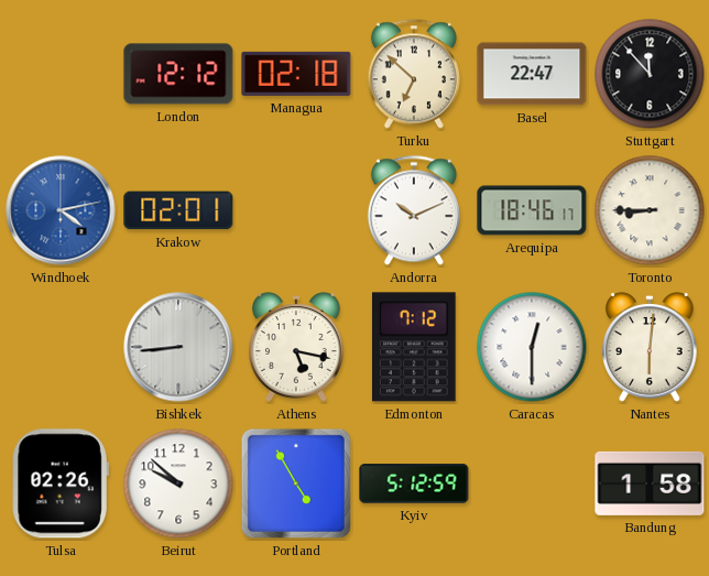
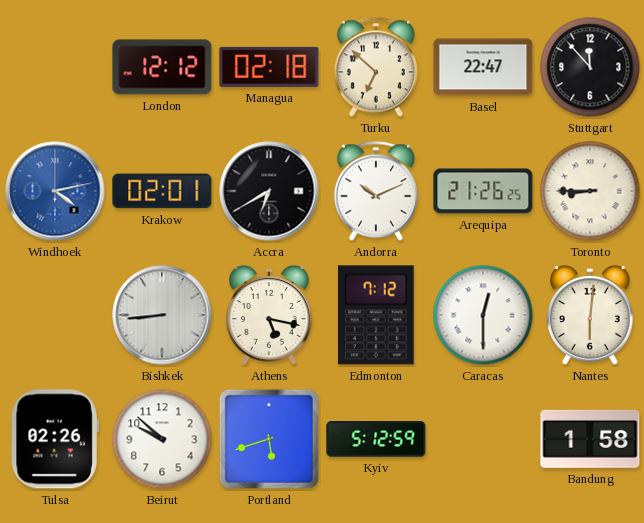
Accra: none -> 6:40 (269, 191)
Arequipa: 18:46 -> 21:26 (483, 191)
Portland: 4:55 -> 5:42 (269, 439)
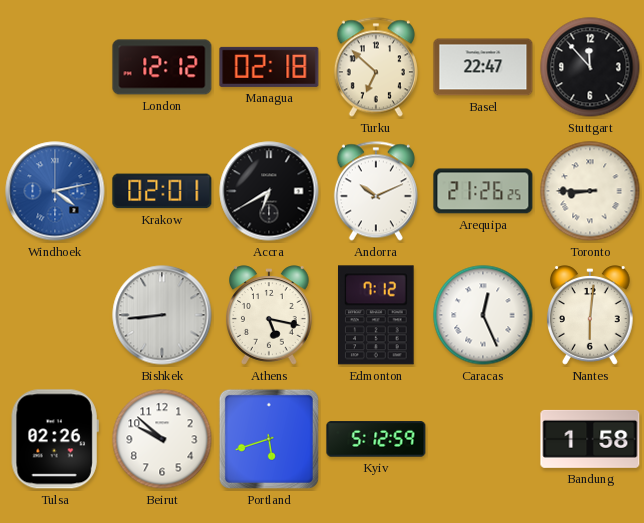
Caracas: 12:30 -> 12:26 (483, 315)
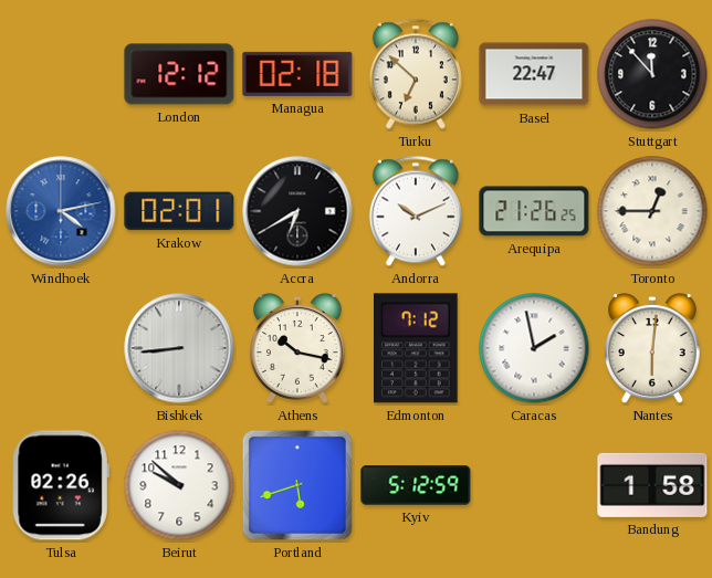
Toronto: 8:45 -> 12:45 (652, 211)
Athens: 5:17 -> 10:17 (299, 348)
Caracas: 12:26 -> 1:58 (534, 348)
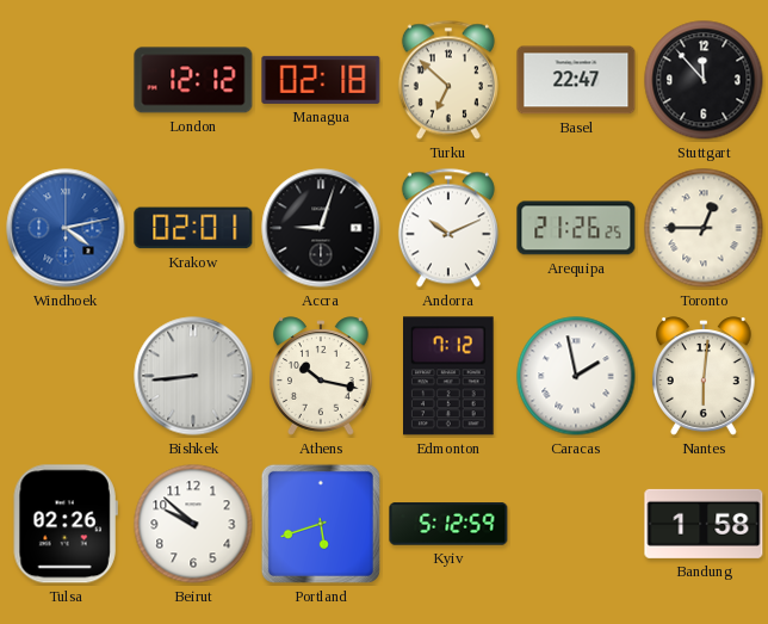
Accra: 6:40 -> 9:03 (321, 228)
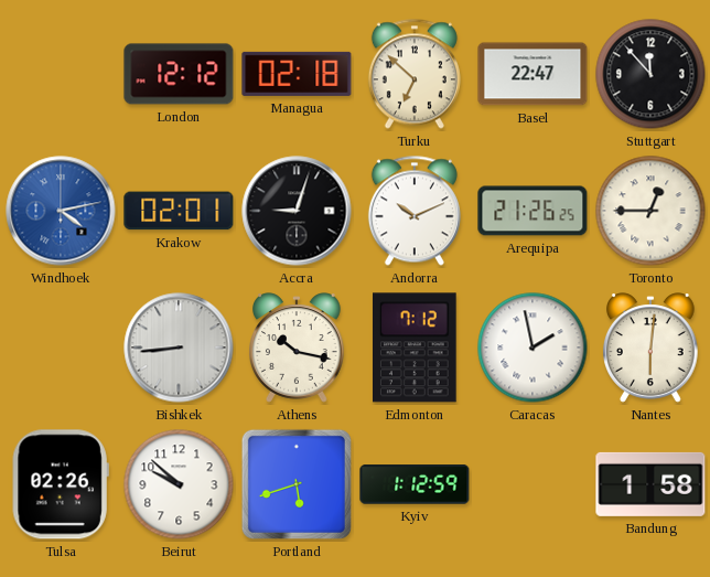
Kyiv: 5:12 -> 1:12 (415, 484)
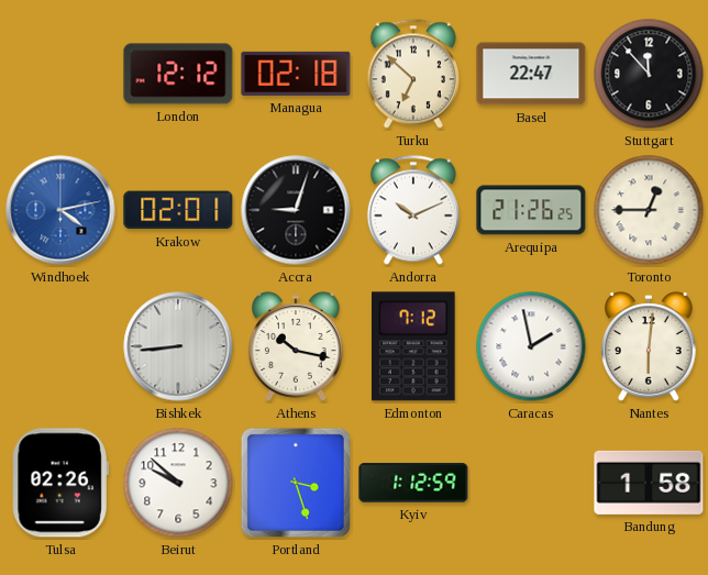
Portland: 5:42 -> 3:27 (296, 483)
